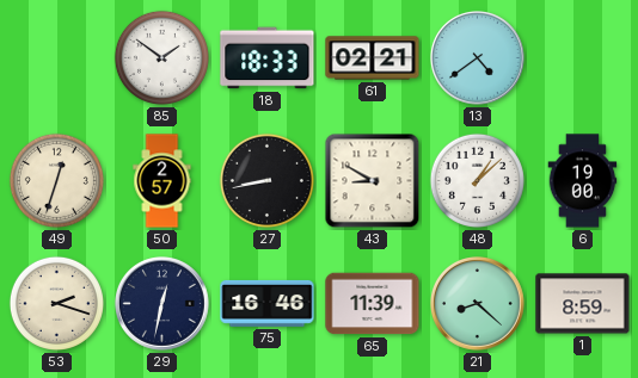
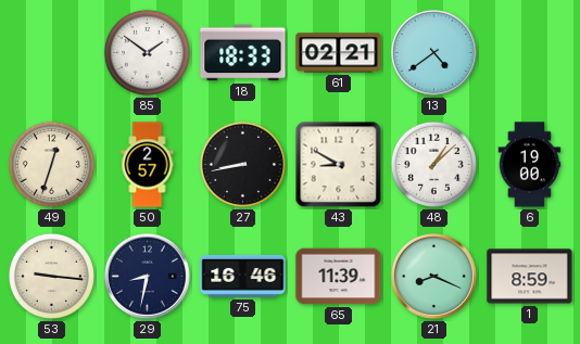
53: 2:18 -> 9:16 (51, 276)
29: 12:32 -> 8:32 (148, 277)
21: 8:22 -> 8:19 (434, 277)
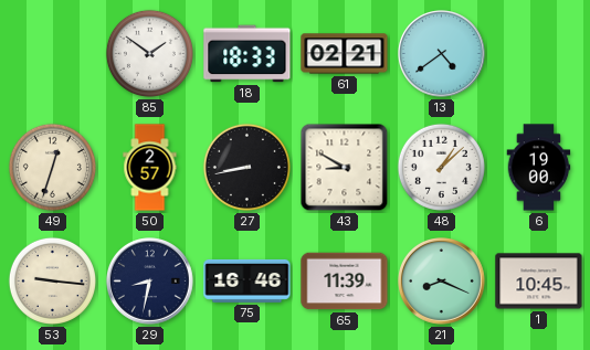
1: 8:59 -> 10:45 (539, 282)
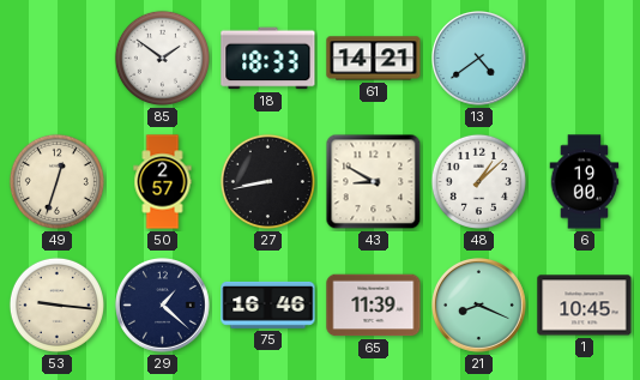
61: 02:21 -> 14:21 (374, 59)
29: 8:32 -> 1:22 (163, 306)
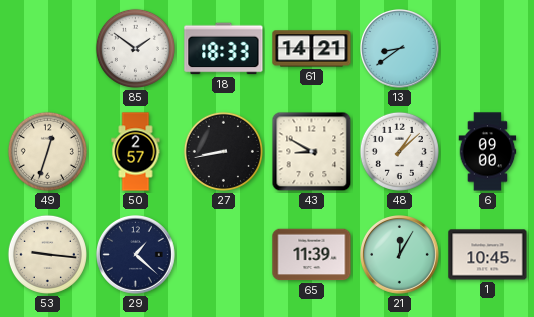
13: 4:39 -> 8:39 (400, 49)
6: 19:00 -> 09:00 (488, 152)
75: 16:46 -> none (268, 304)
21: 8:19 -> 12:05 (400, 255)
